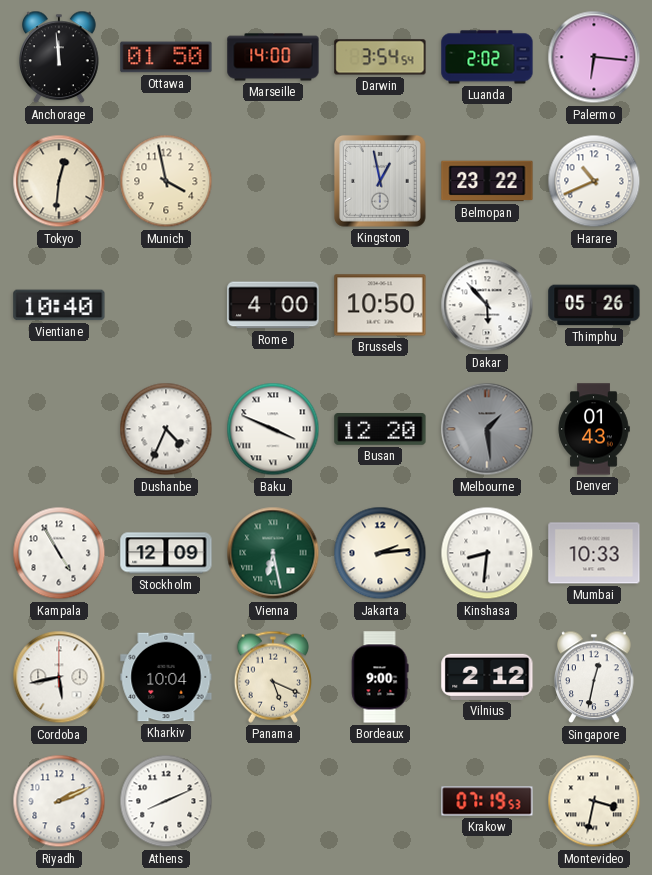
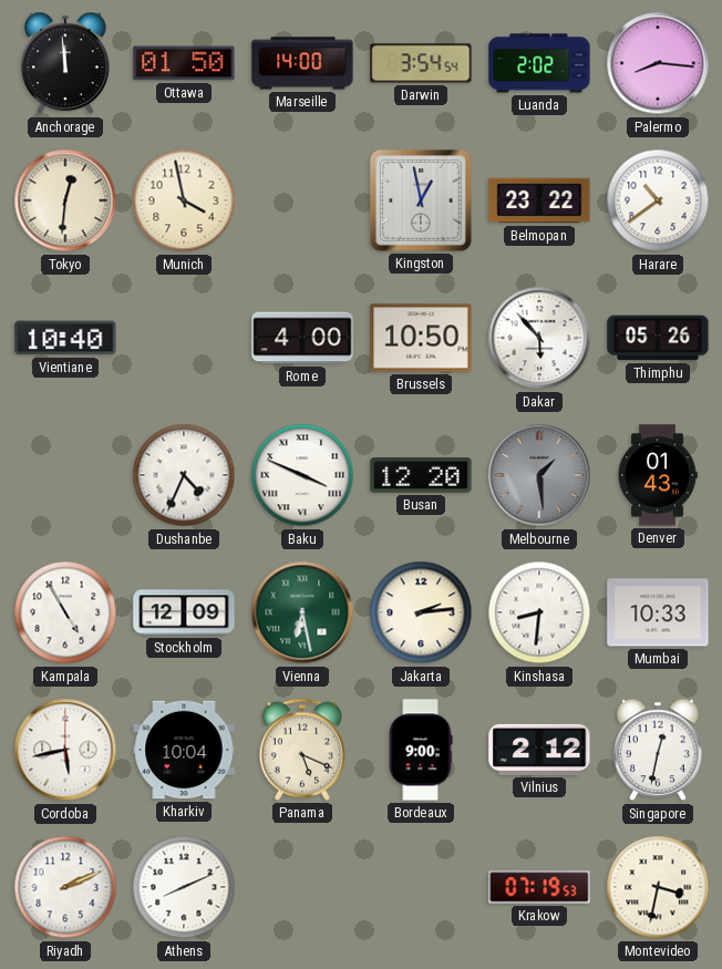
Palermo: 6:16 -> 8:16 (658, 63)
Harare: 10:41 -> 10:39 (658, 200)
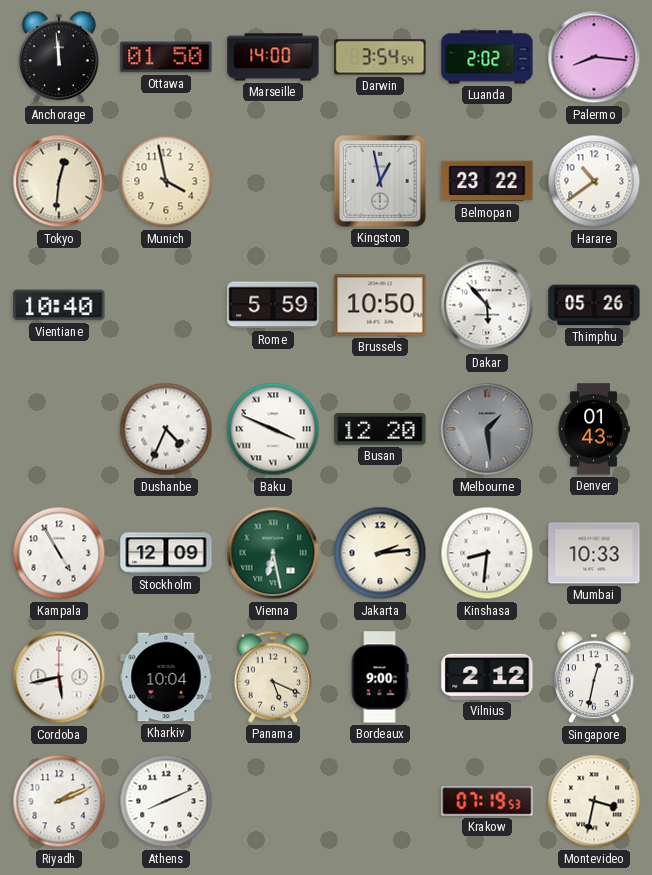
Rome: 4:00 -> 5:59 (273, 305)
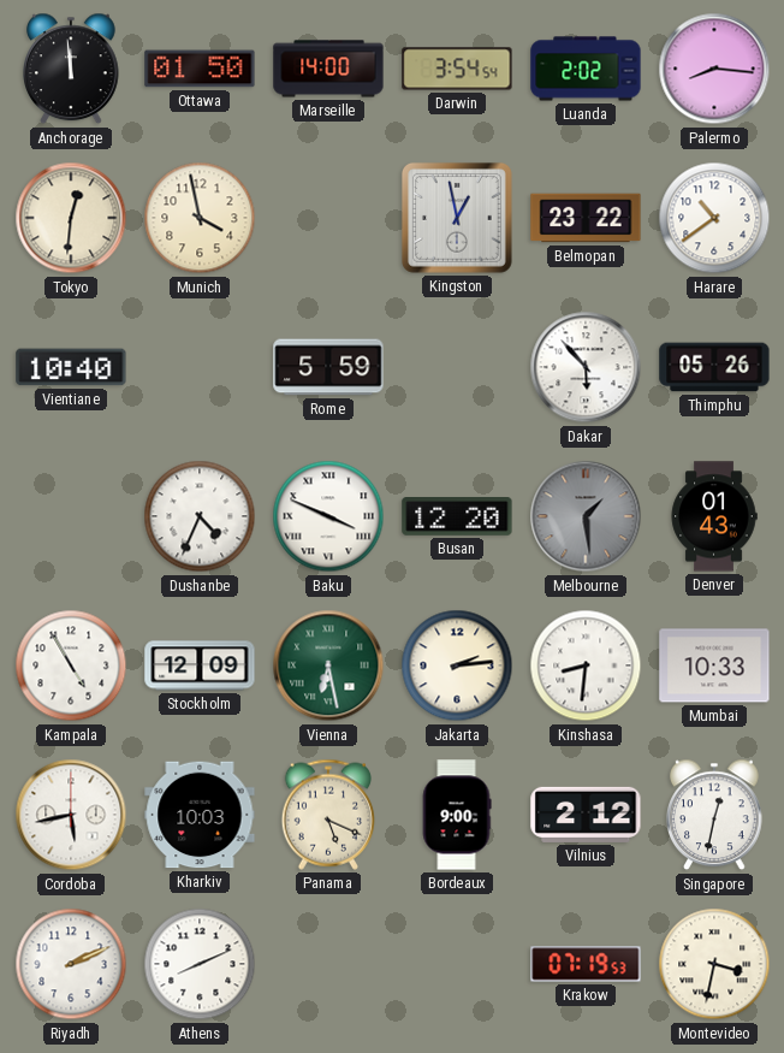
Brussels: 10:50 -> none (380, 305)
Kharkiv: 10:04 -> 10:03 (200, 815)
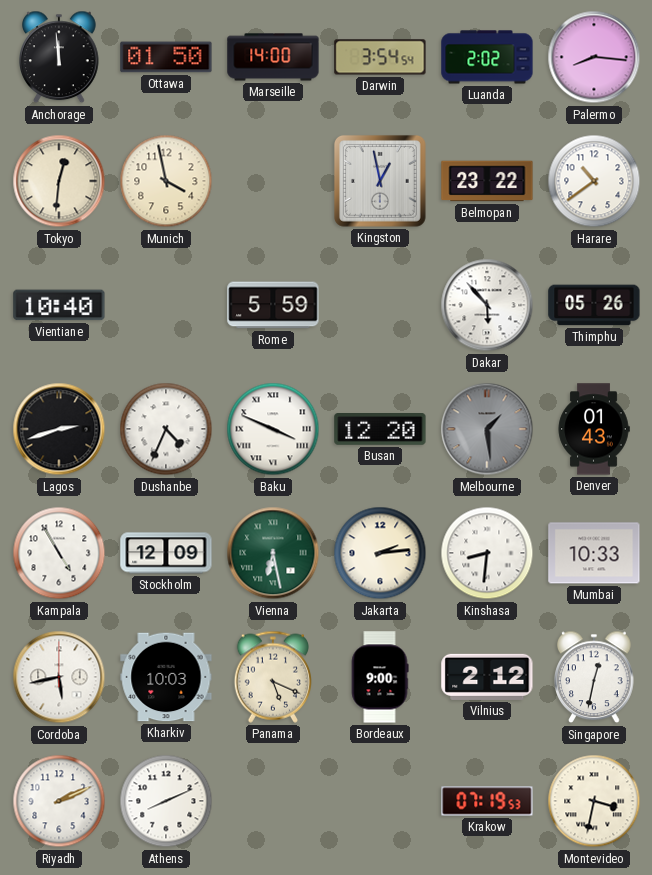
Lagos: none -> 2:42 (59, 429)
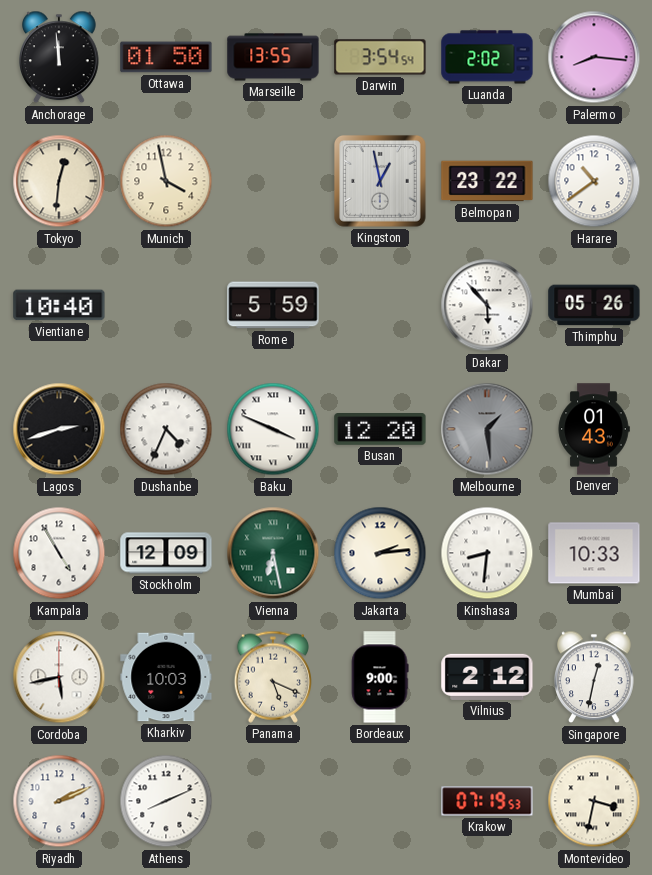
Marseille: 14:00 -> 13:55 (273, 57)
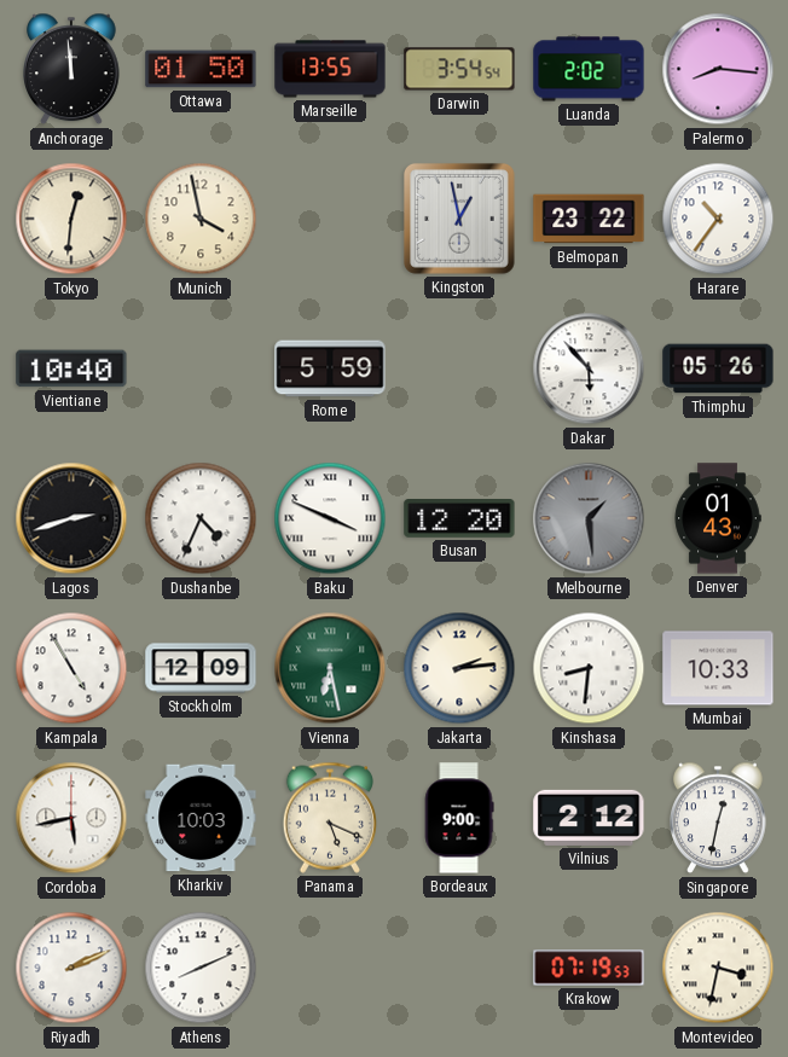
Harare: 10:39 -> 10:36 (718, 219)
